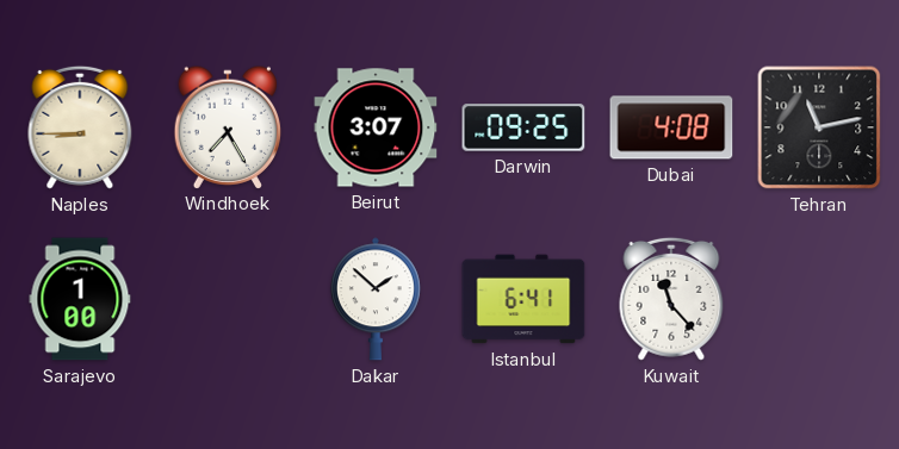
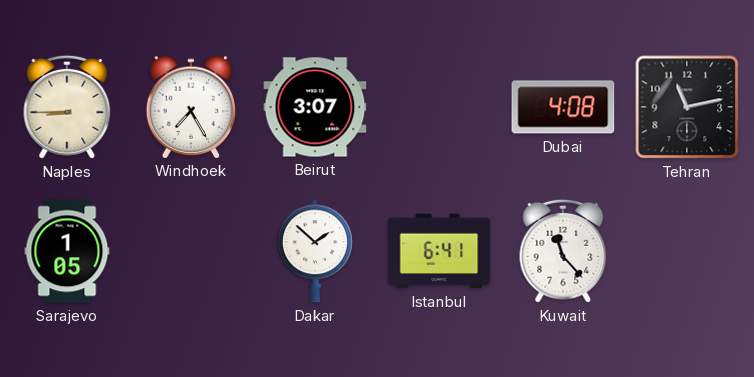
Darwin: 09:25 -> none (523, 127)
Sarajevo: 1:00 -> 1:05 (67, 251)
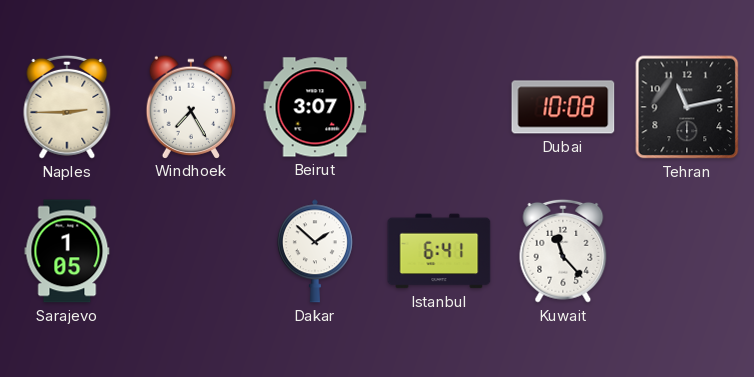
Naples: 8:45 -> 2:45 (67, 107)
Dubai: 4:08 -> 10:08 (563, 107)
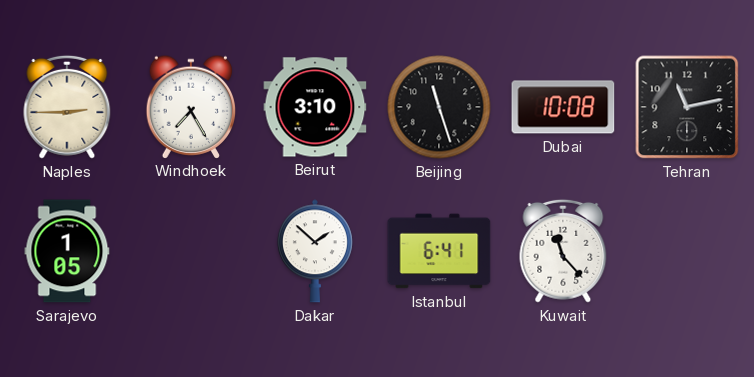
Beirut: 3:07 -> 3:10 (315, 107)
Beijing: none -> 11:27 (439, 107)
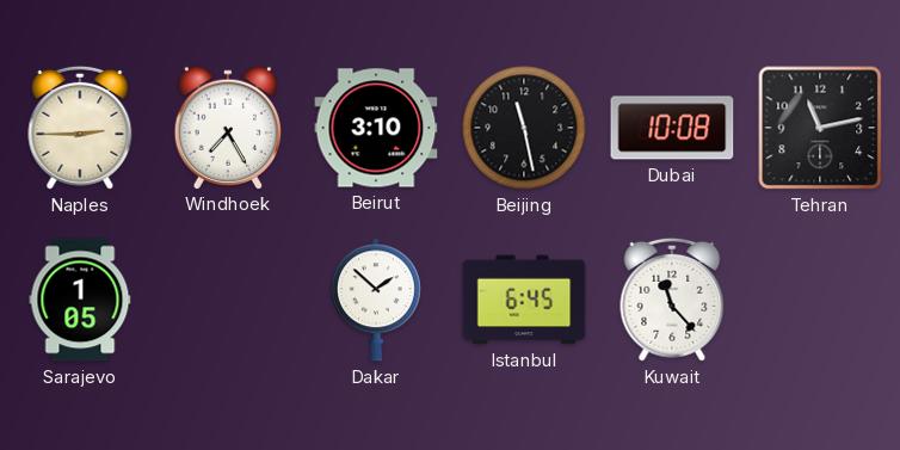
Beijing: 11:27 -> 11:28 (524, 128)
Istanbul: 6:41 -> 6:45 (524, 300)
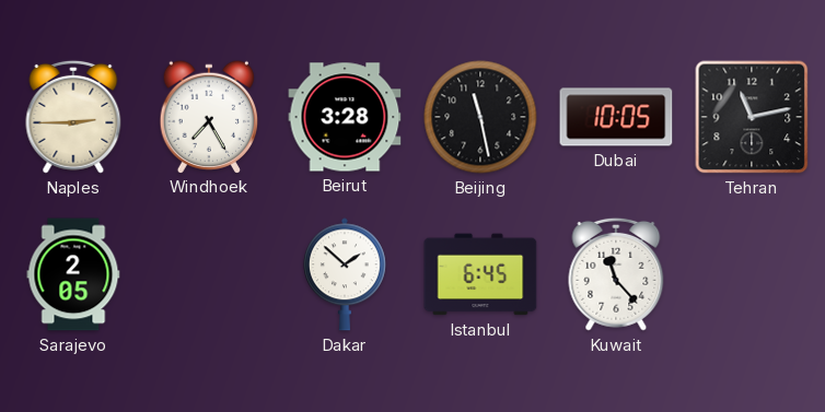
Beirut: 3:10 -> 3:28 (345, 117)
Dubai: 10:08 -> 10:05 (616, 117)
Sarajevo: 1:05 -> 2:05 (73, 274)
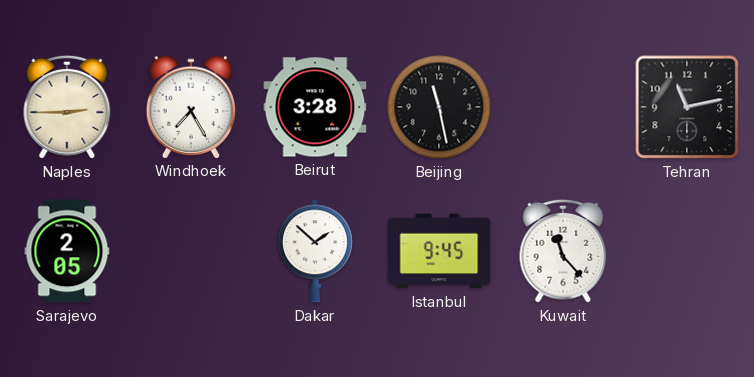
Dubai: 10:05 -> none (616, 117)
Istanbul: 6:45 -> 9:45 (439, 251)
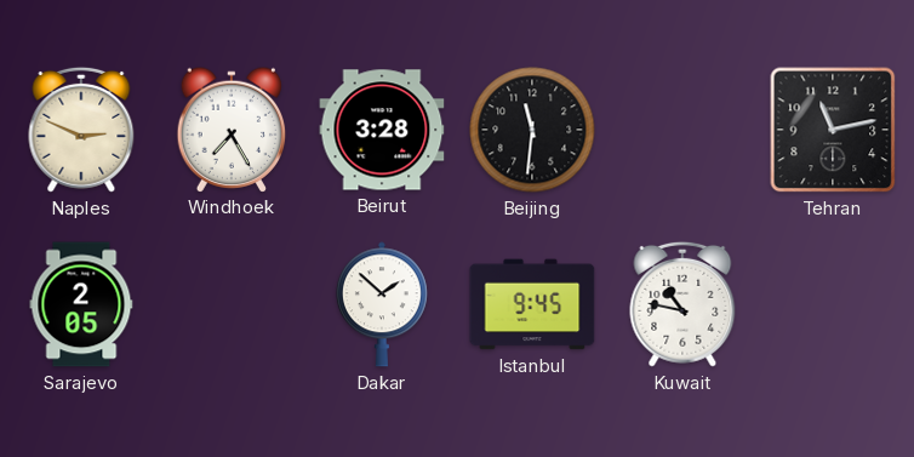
Naples: 2:45 -> 2:49 (81, 130)
Beijing: 11:28 -> 11:31 (532, 130)
Kuwait: 11:23 -> 10:47 (682, 304)
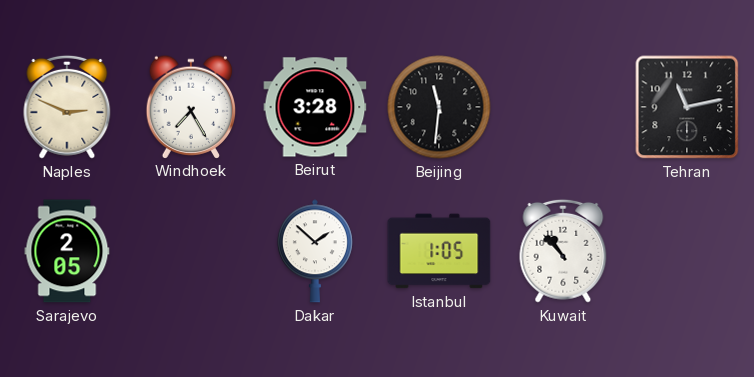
Istanbul: 9:45 -> 1:05 (439, 251)
Kuwait: 10:47 -> 10:53 (563, 251)
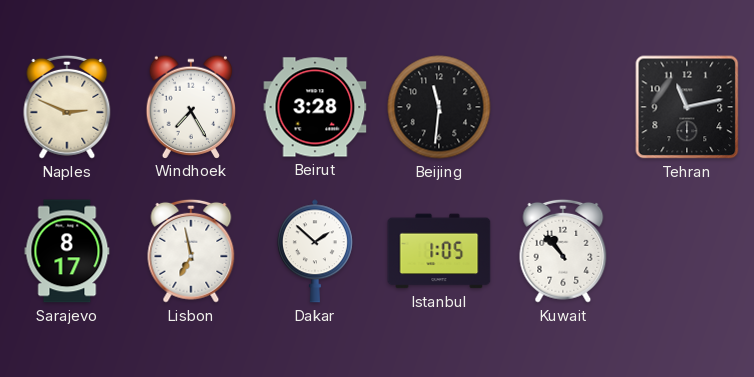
Sarajevo: 2:05 -> 8:17 (67, 251)
Lisbon: none -> 6:58 (191, 251)
